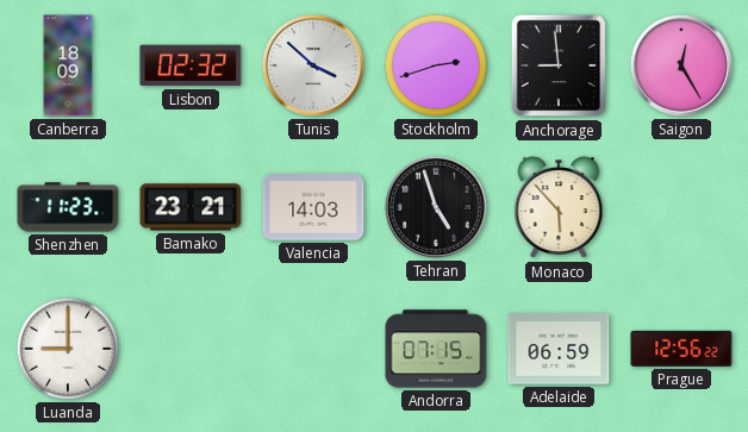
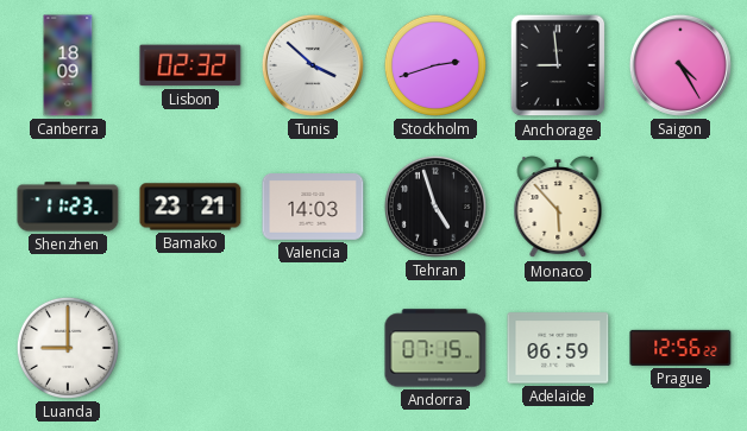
Saigon: 12:25 -> 4:25 (680, 65)
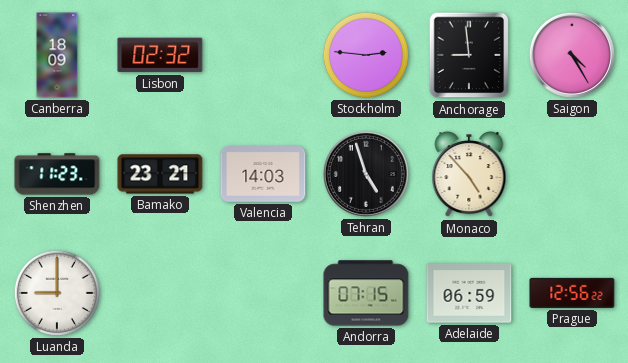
Tunis: 3:52 -> none (313, 65)
Stockholm: 2:42 -> 2:46 (366, 55)
Monaco: 5:53 -> 4:53 (469, 175)
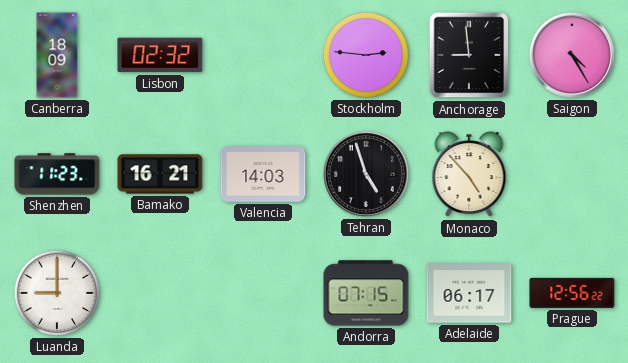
Bamako: 23:21 -> 16:21 (160, 174)
Adelaide: 06:59 -> 06:17 (469, 293)
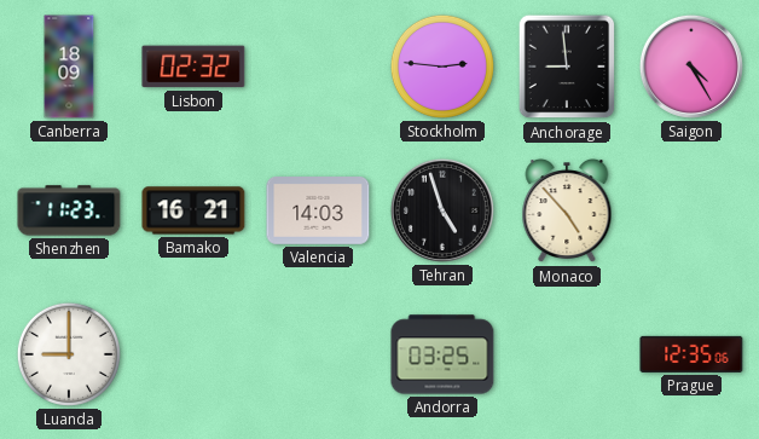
Andorra: 07:15 -> 03:25 (442, 354)
Adelaide: 06:17 -> none (469, 293)
Prague: 12:56 -> 12:35 (691, 354)
